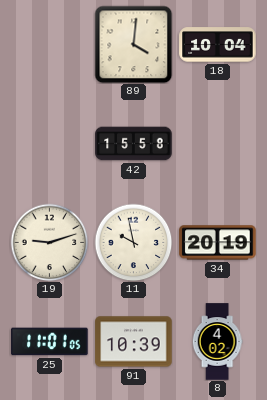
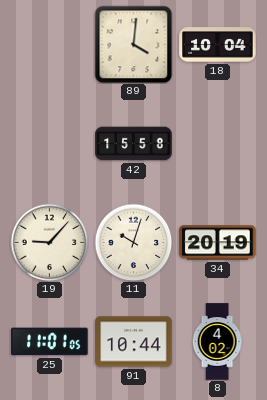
19: 9:12 -> 9:07 (49, 242)
11: 9:58 -> 10:03 (133, 242)
91: 10:39 -> 10:44 (134, 342)
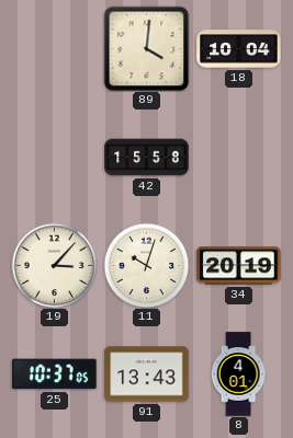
19: 9:07 -> 3:07 (54, 265)
25: 11:01 -> 10:37 (55, 374)
91: 10:44 -> 13:43 (147, 374)
8: 4:02 -> 4:01 (238, 374)
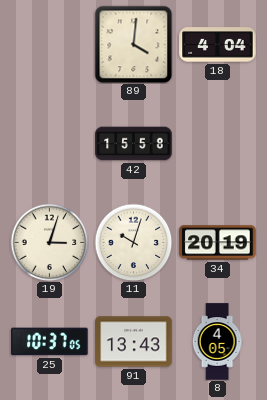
18: 10:04 -> 4:04 (218, 45)
19: 3:07 -> 3:03 (49, 242)
8: 4:01 -> 4:05 (217, 342)
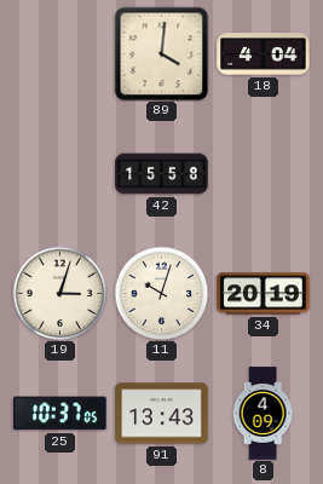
8: 4:05 -> 4:09 (263, 414)
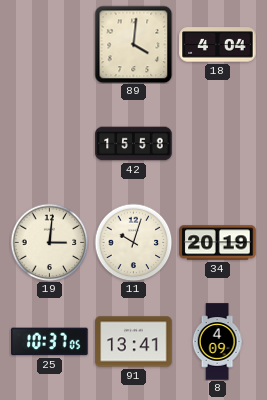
19: 3:03 -> 3:01 (49, 242)
91: 13:43 -> 13:41 (134, 342)
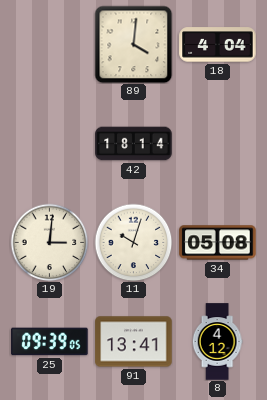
42: 15:58 -> 18:14 (134, 144)
34: 20:19 -> 05:08 (218, 243)
25: 10:37 -> 09:39 (50, 342)
8: 4:09 -> 4:12 (217, 342)
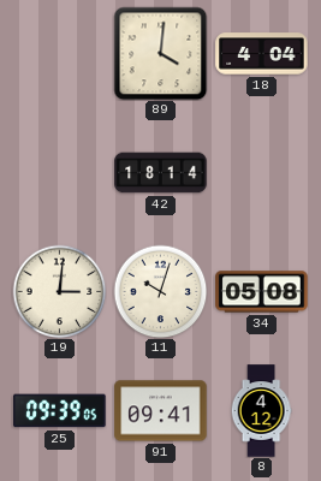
91: 13:41 -> 09:41 (161, 411)
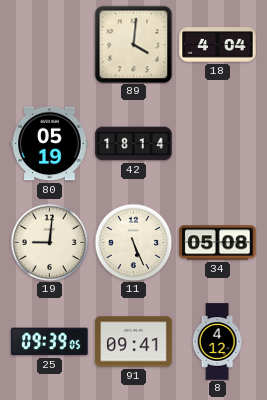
80: none -> 05:19 (50, 144)
19: 3:01 -> 9:01 (49, 242)
11: 10:03 -> 5:26 (133, 242)
